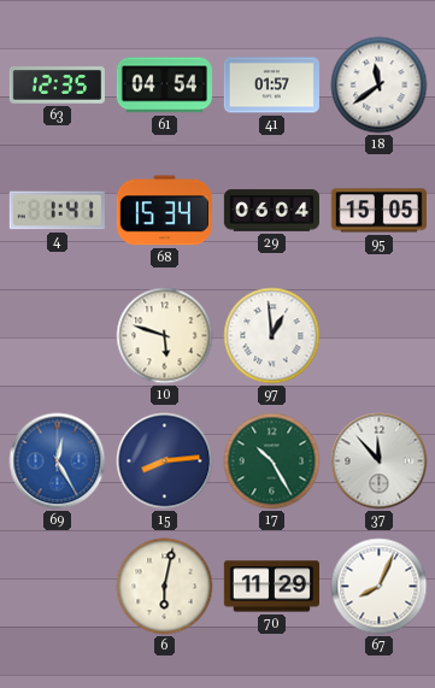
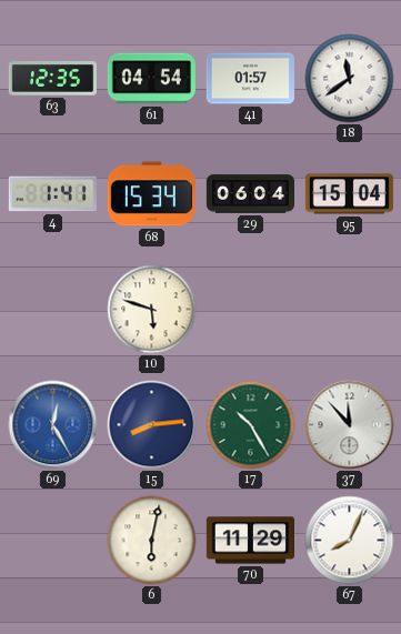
95: 15:05 -> 15:04 (349, 194)
97: 12:59 -> none (272, 336)
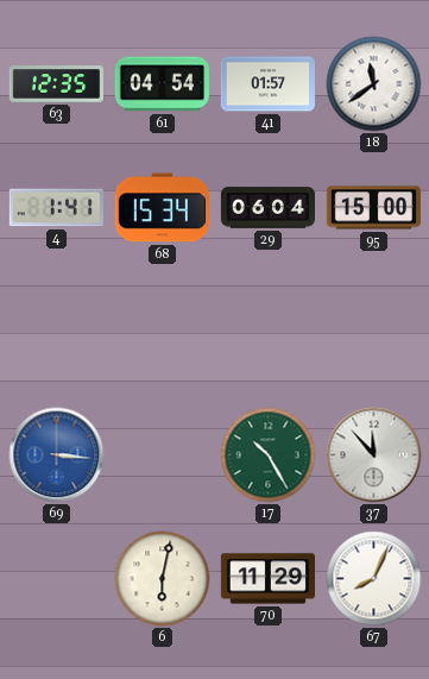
95: 15:04 -> 15:00 (373, 208)
10: 5:48 -> none (152, 310)
69: 12:25 -> 3:16 (57, 455)
15: 8:14 -> none (152, 425)
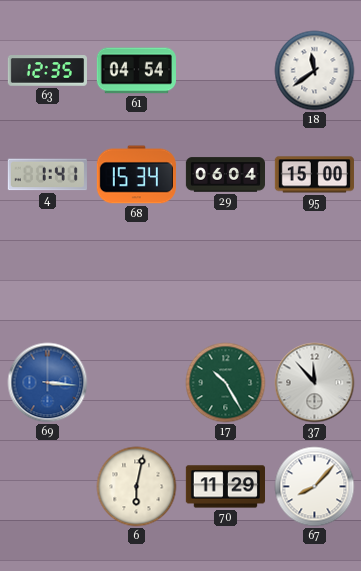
41: 01:57 -> none (267, 84)
67: 8:04 -> 8:07 (315, 487)
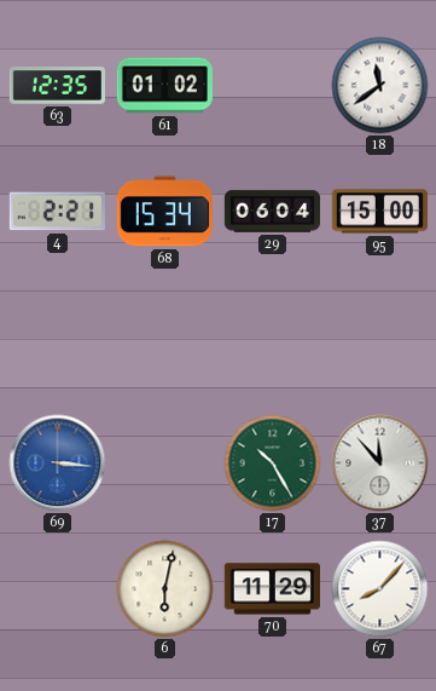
61: 04:54 -> 01:02 (164, 86)
4: 1:41 -> 2:21 (57, 212)
